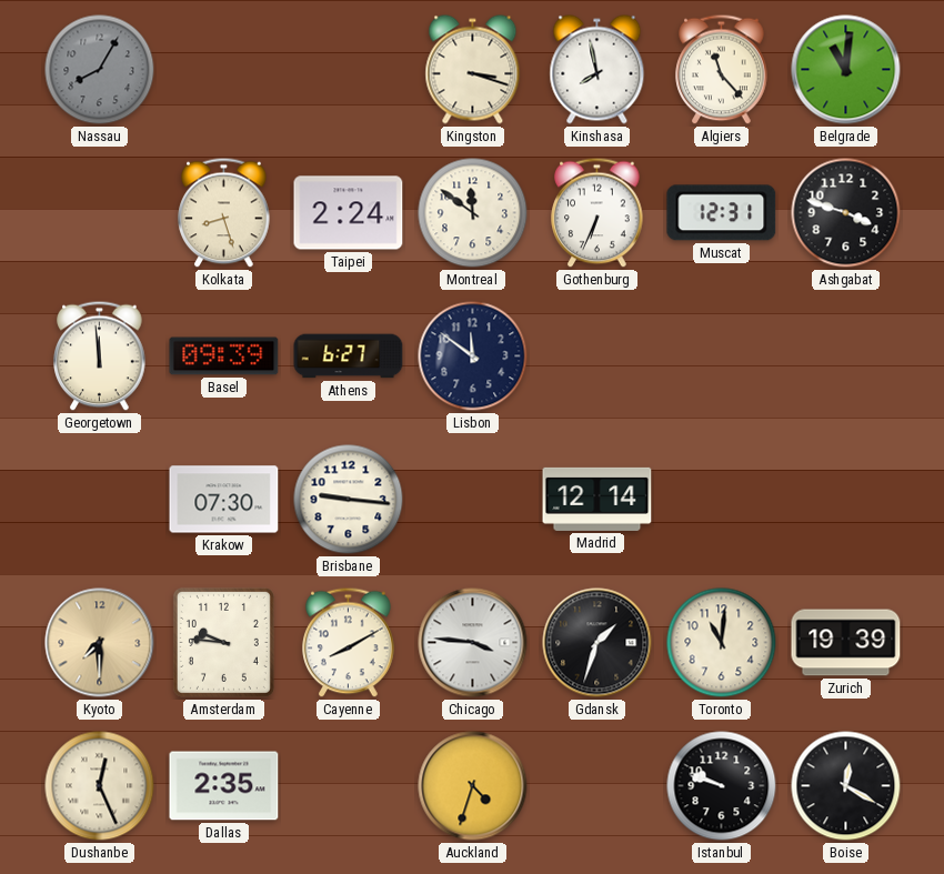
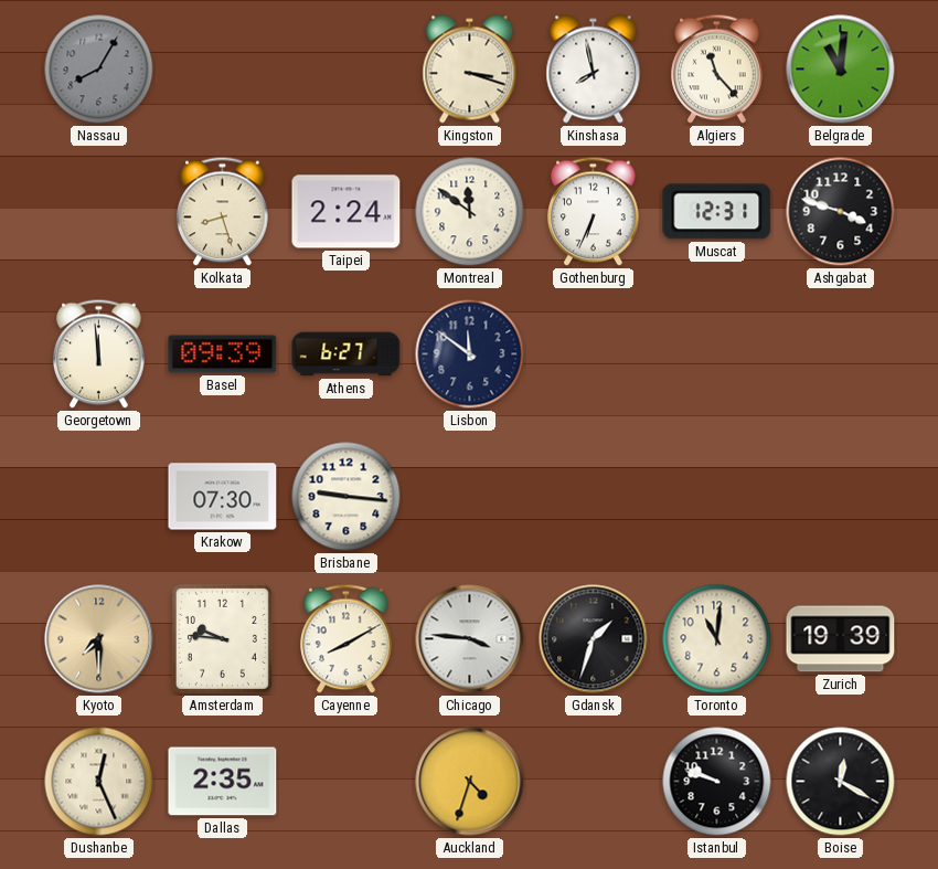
Madrid: 12:14 -> none (597, 499)
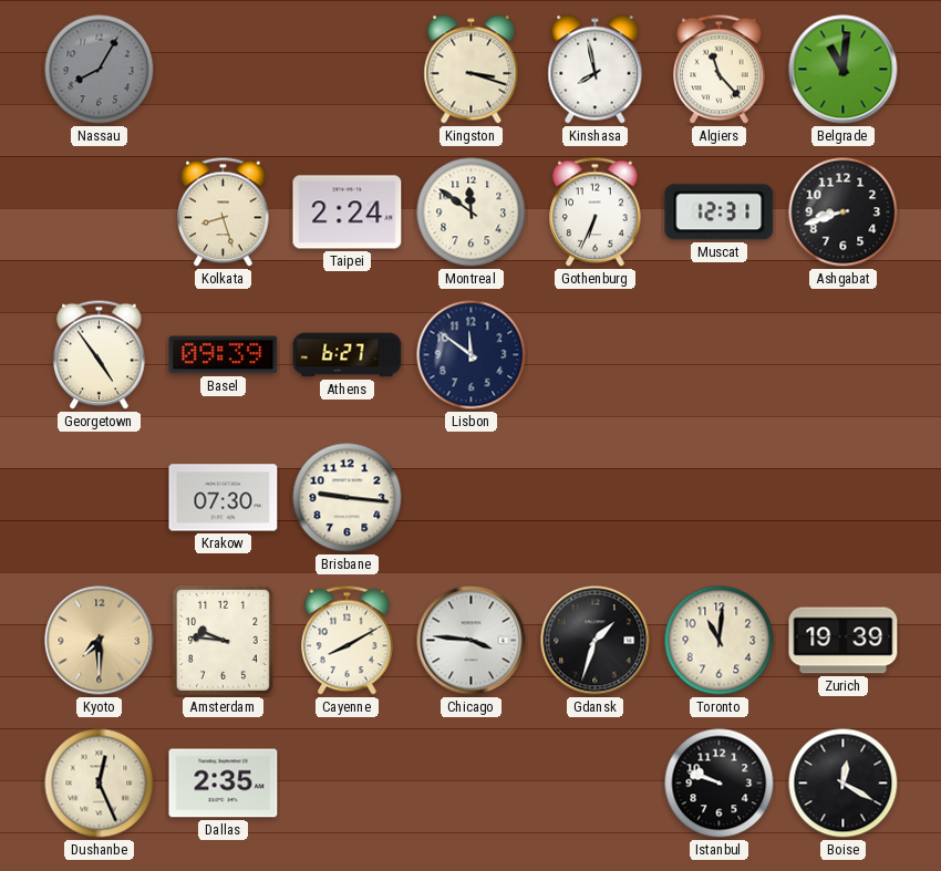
Ashgabat: 3:48 -> 8:42 (844, 212)
Georgetown: 11:59 -> 4:54 (100, 355)
Auckland: 4:33 -> none (470, 782)
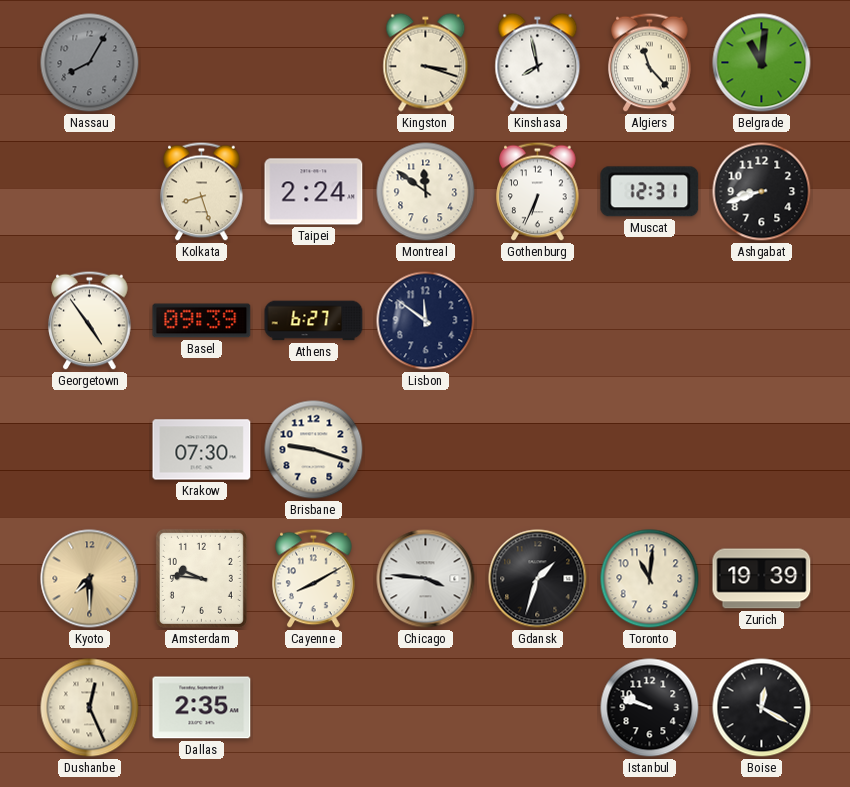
Brisbane: 9:16 -> 9:18 (314, 450)
